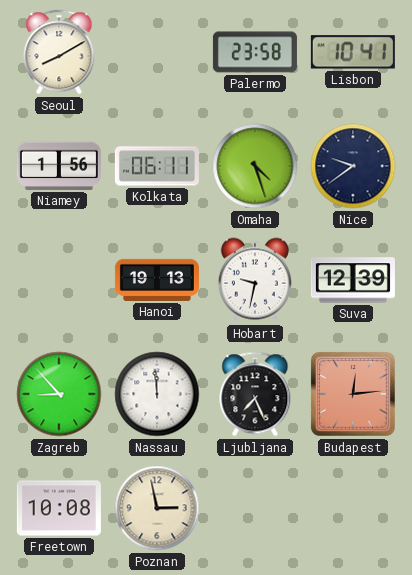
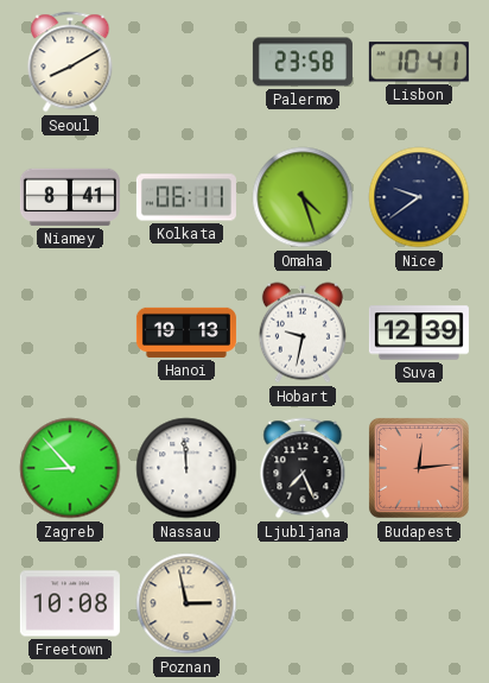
Niamey: 1:56 -> 8:41 (70, 197)
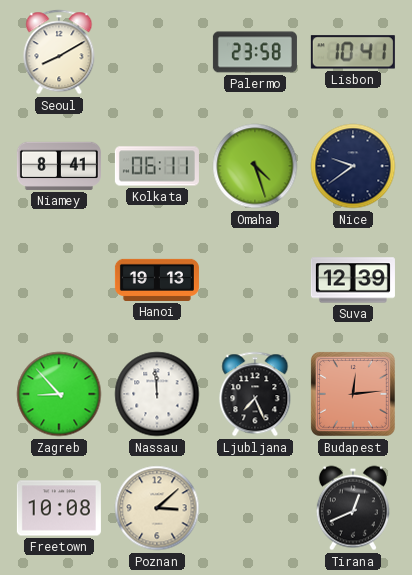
Hobart: 9:32 -> none (303, 333)
Poznan: 2:58 -> 3:08 (157, 508)
Tirana: none -> 12:41 (353, 508)
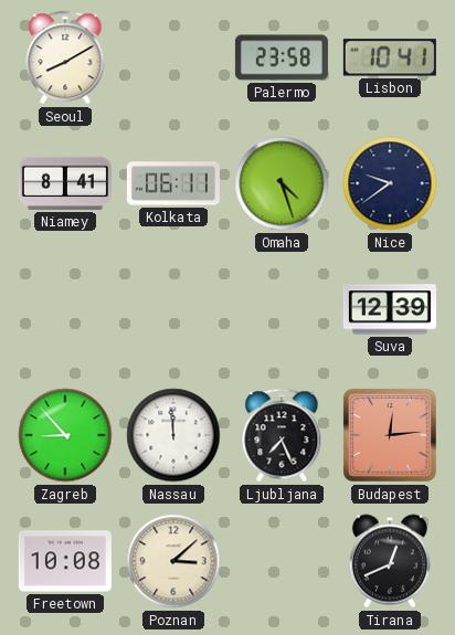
Hanoi: 19:13 -> none (157, 280)
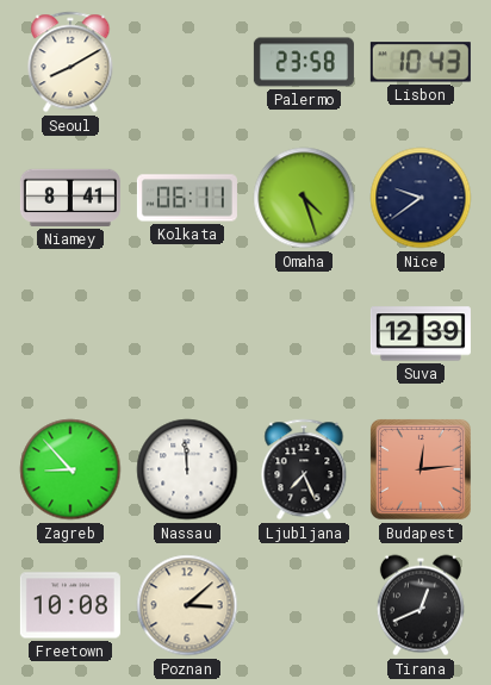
Lisbon: 10:41 -> 10:43 (421, 62)
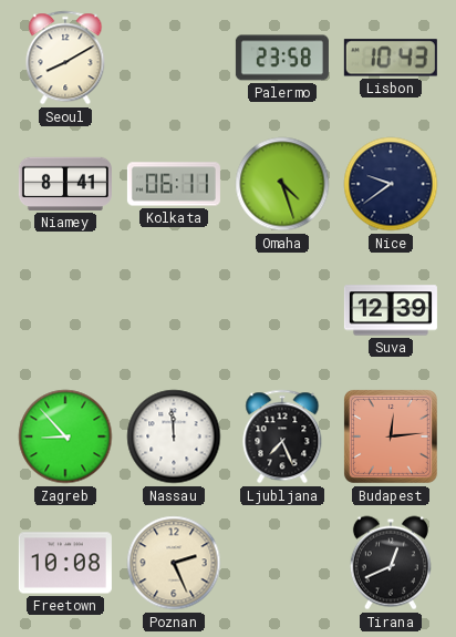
Poznan: 3:08 -> 2:26 (174, 563)
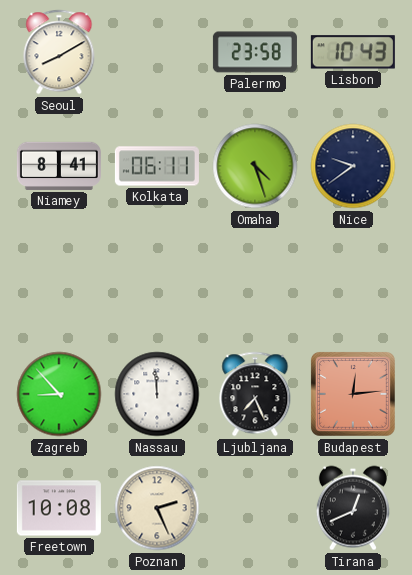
Suva: 12:39 -> none (391, 310)
